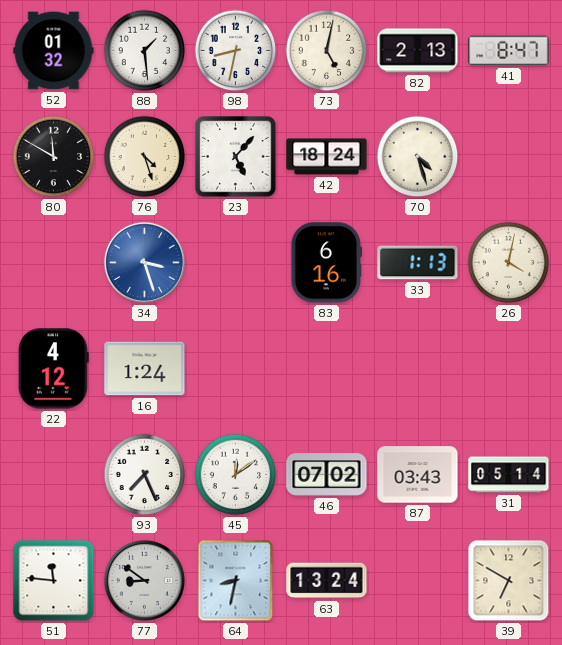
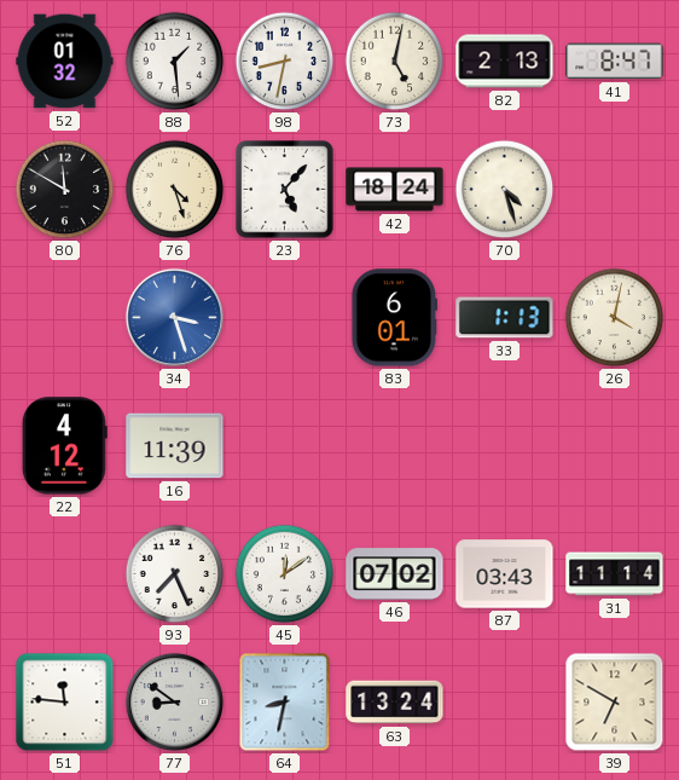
83: 6:16 -> 6:01 (394, 318)
16: 1:24 -> 11:39 (175, 446)
31: 05:14 -> 11:14 (615, 574)
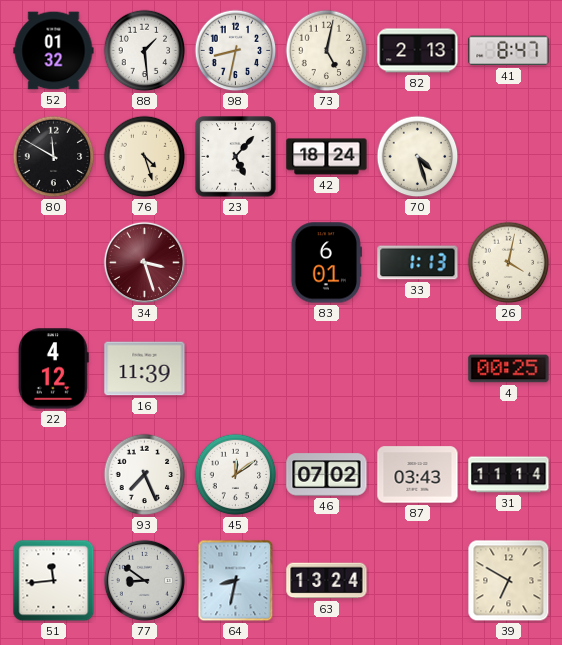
34 dial: blue -> burgundy (144, 262)
4: none -> 00:25 (509, 369)
51: 11:46 -> 11:44 (54, 581)
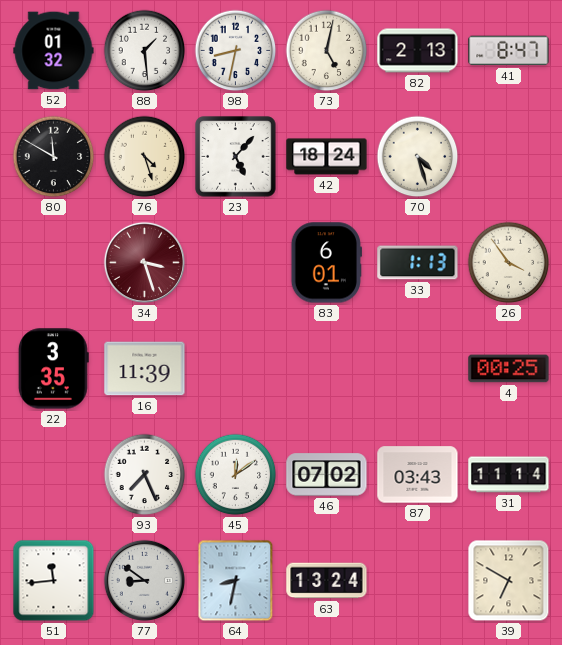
26: 4:02 -> 3:54 (509, 263)
22: 4:12 -> 3:35 (53, 369)
